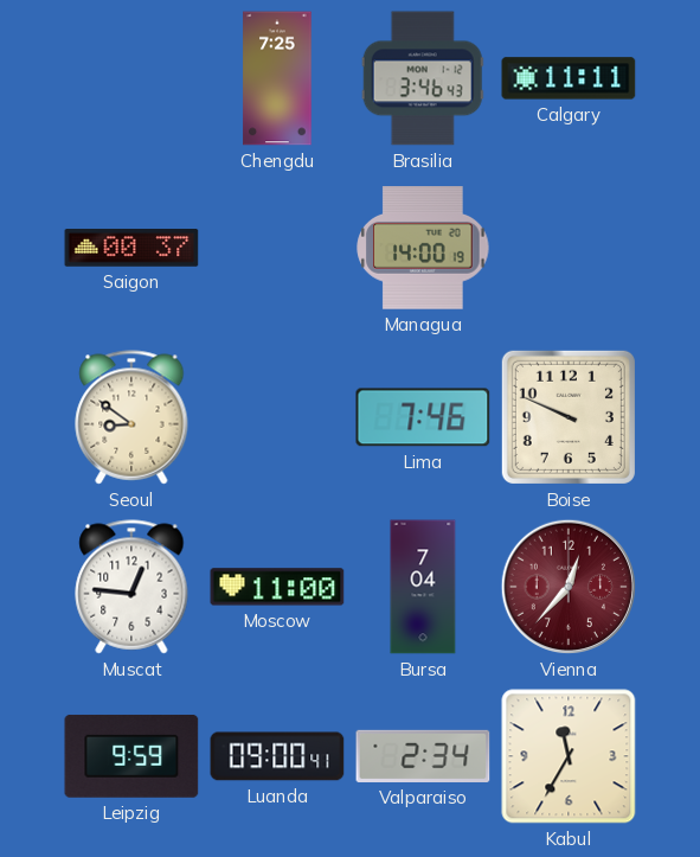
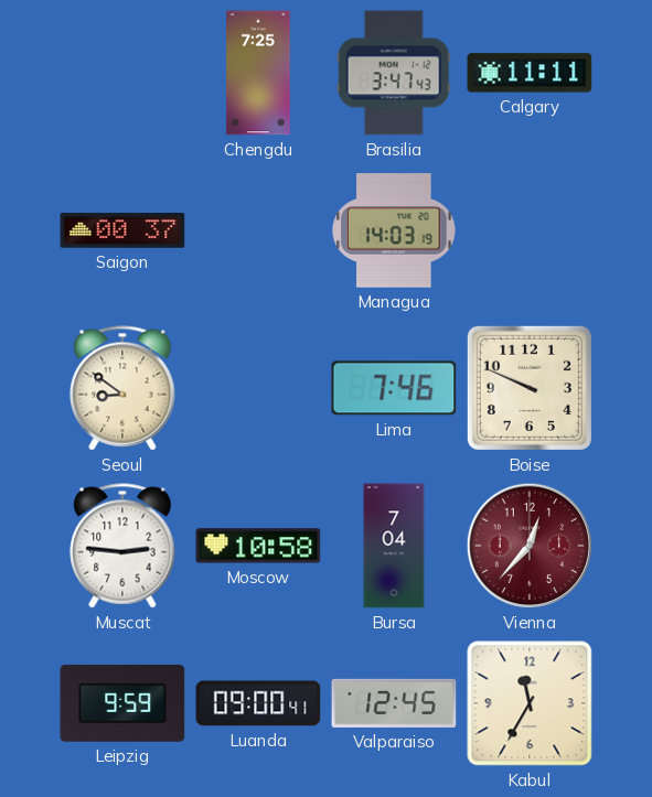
Brasilia: 3:46 -> 3:47 (394, 73)
Managua: 14:00 -> 14:03 (394, 230)
Muscat: 12:46 -> 2:46 (122, 546)
Moscow: 11:00 -> 10:58 (258, 546)
Valparaiso: 2:34 -> 12:45 (394, 703)
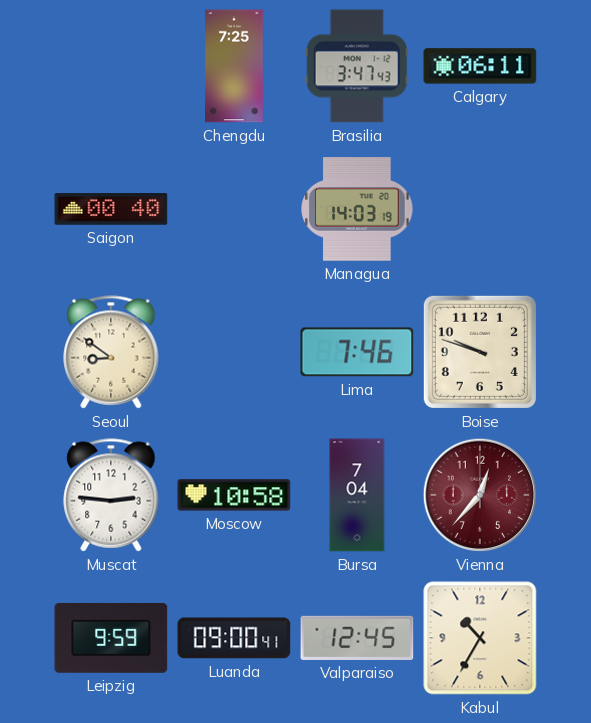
Calgary: 11:11 -> 06:11 (480, 66)
Saigon: 00:37 -> 00:40 (111, 209)
Boise: 9:49 -> 9:48 (480, 352)
Kabul: 11:35 -> 10:35 (480, 638)
